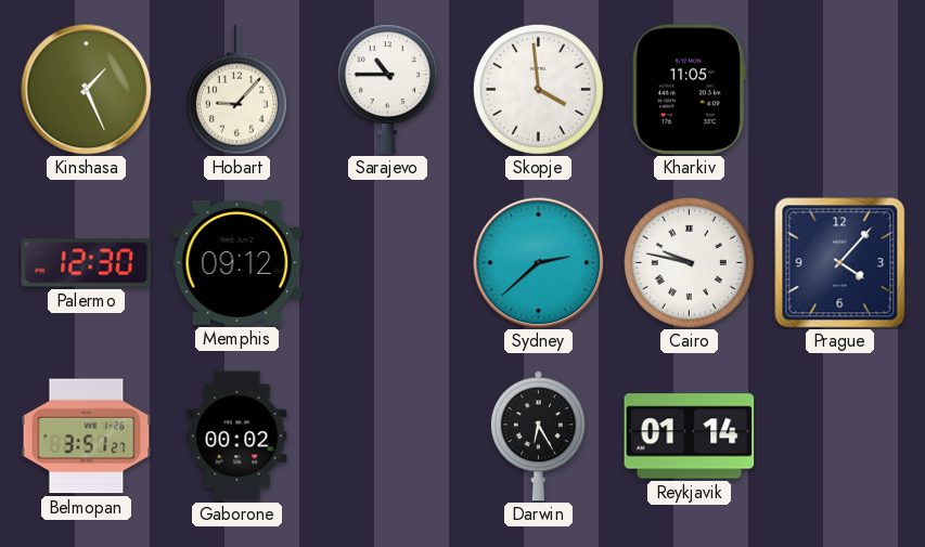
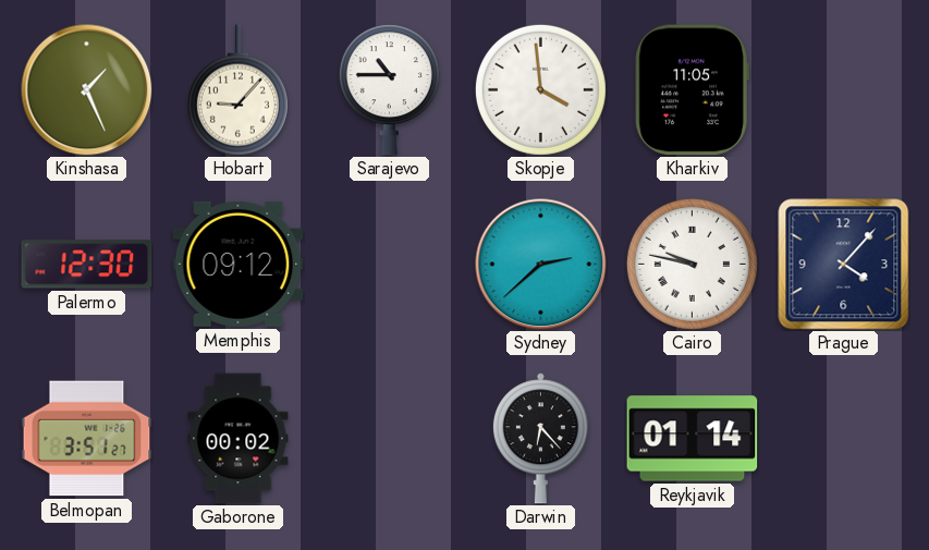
Darwin: 6:25 -> 6:23 (540, 439)
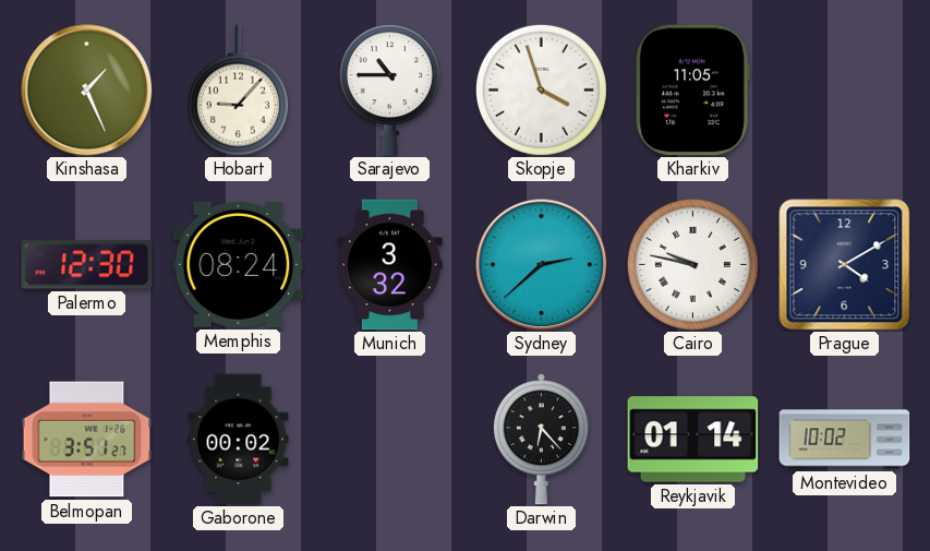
Skopje: 3:59 -> 3:57 (541, 89)
Memphis: 09:12 -> 08:24 (239, 264)
Munich: none -> 3:32 (389, 265)
Prague: 4:07 -> 4:10 (845, 265)
Montevideo: none -> 10:02 (845, 440)
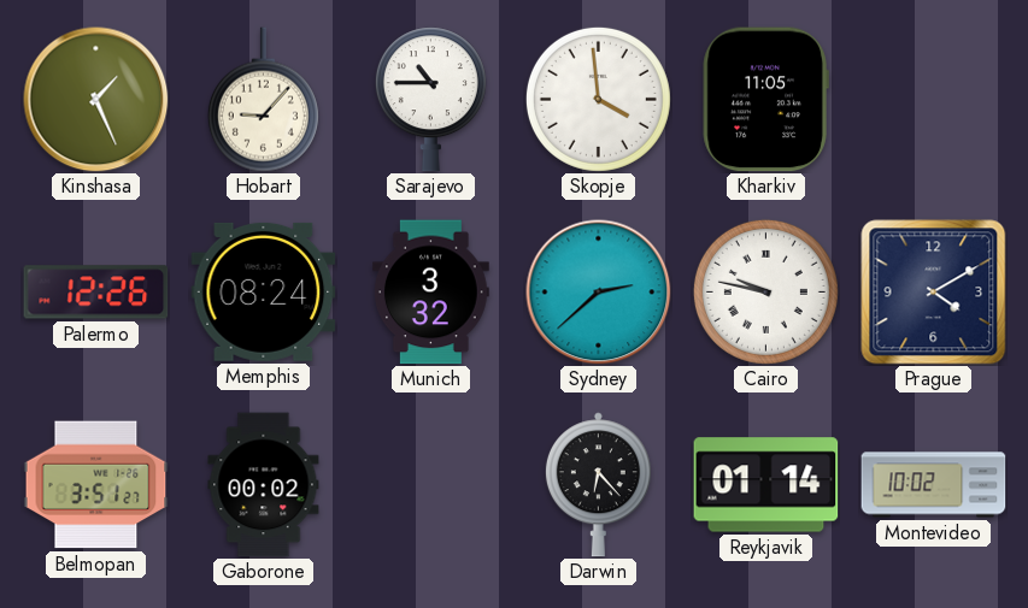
Skopje: 3:57 -> 3:59 (598, 99)
Palermo: 12:30 -> 12:26 (96, 293)
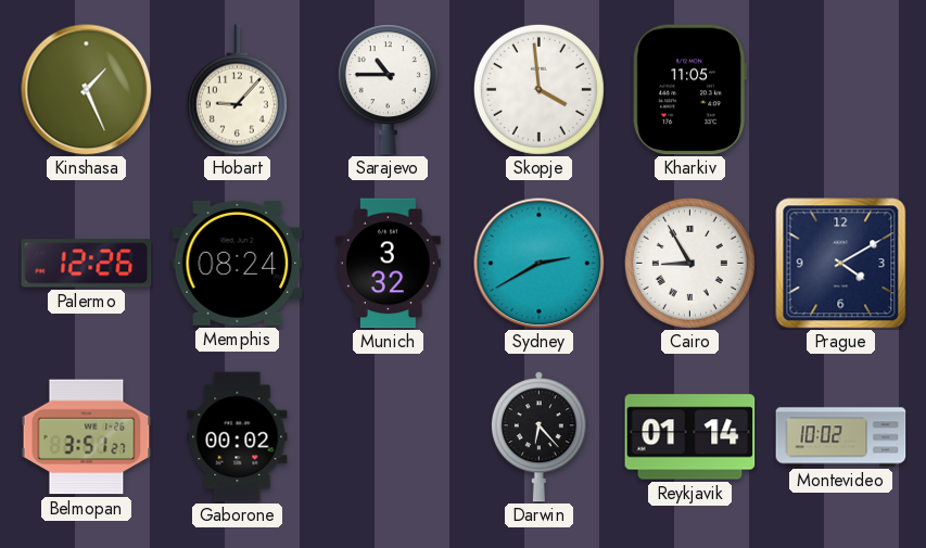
Sydney: 2:38 -> 2:40 (540, 264)
Cairo: 9:47 -> 8:55 (689, 263)
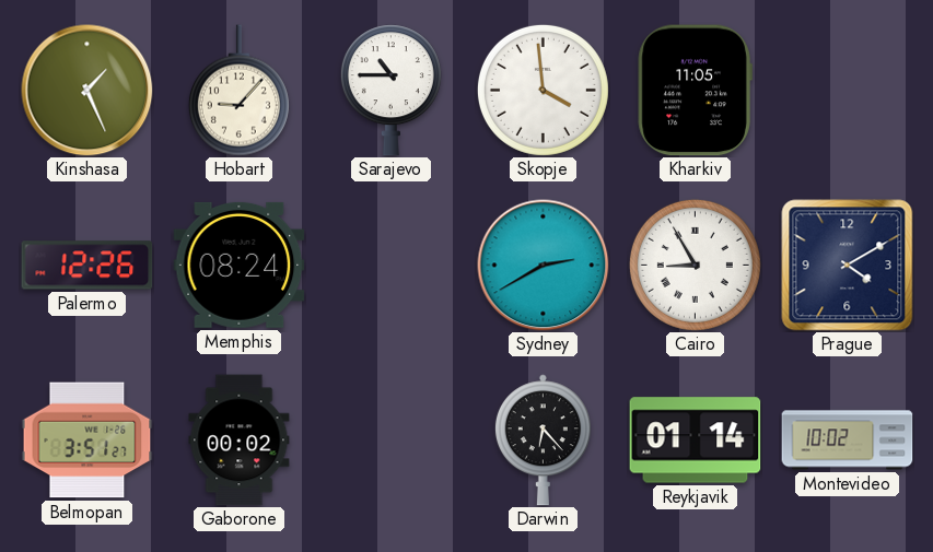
Munich: 3:32 -> none (388, 264)
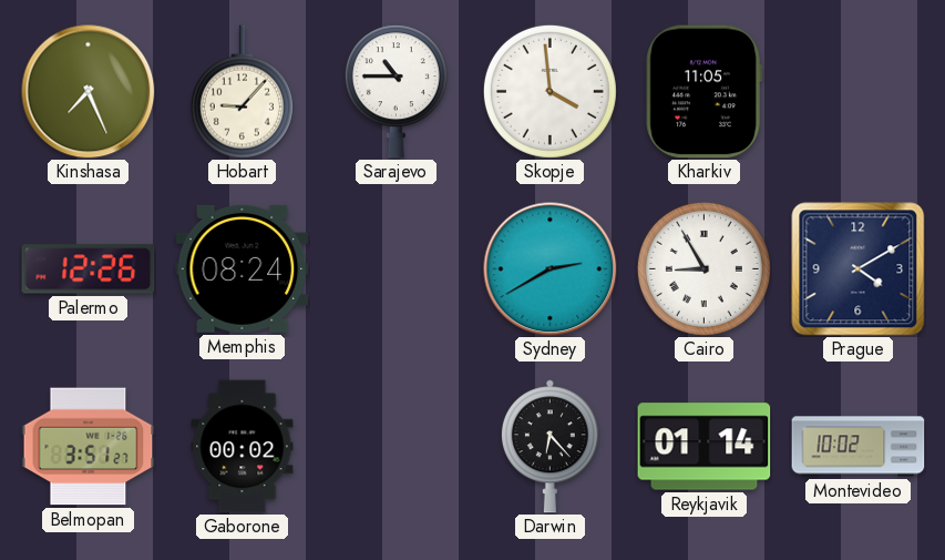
Kinshasa: 1:26 -> 7:26 (89, 92)
